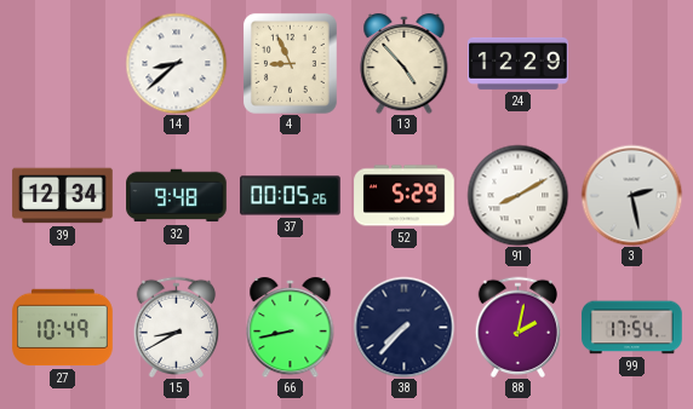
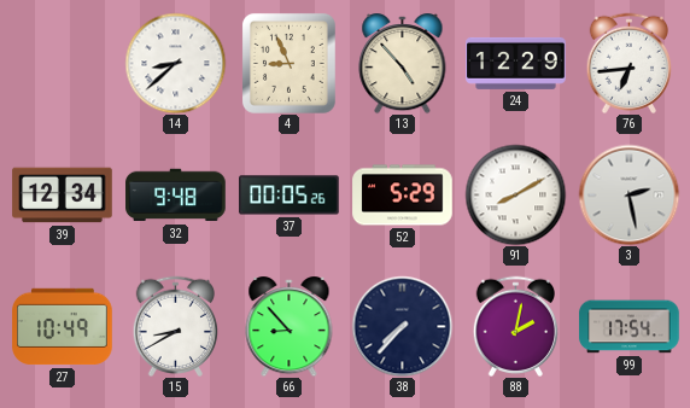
76: none -> 6:44 (630, 63)
66: 8:43 -> 8:53 (290, 327)
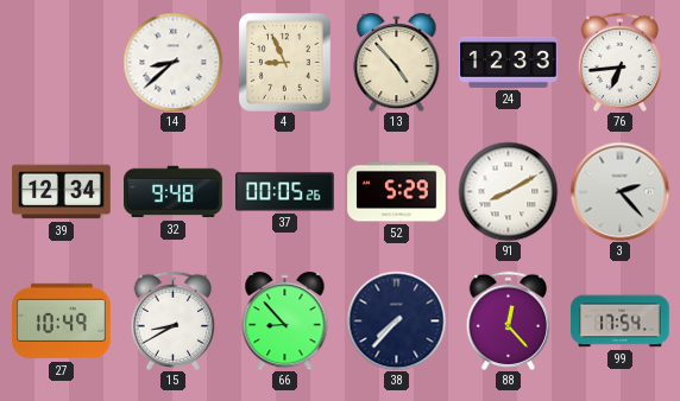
24: 12:29 -> 12:33 (509, 62)
3: 2:28 -> 2:23 (619, 191)
88: 2:02 -> 12:23 (509, 320)
